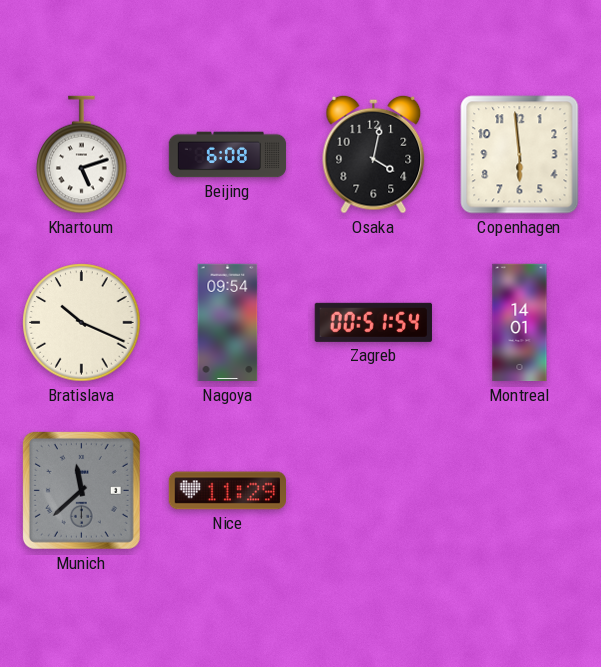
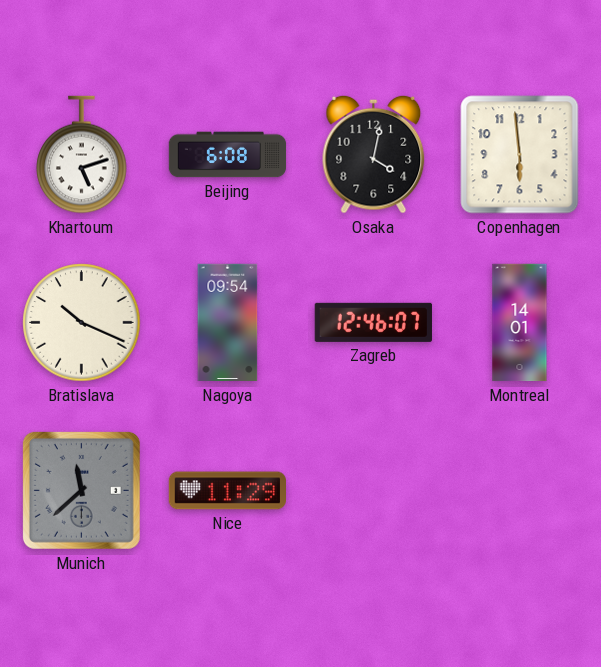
Zagreb: 00:51 -> 12:46 (373, 322)
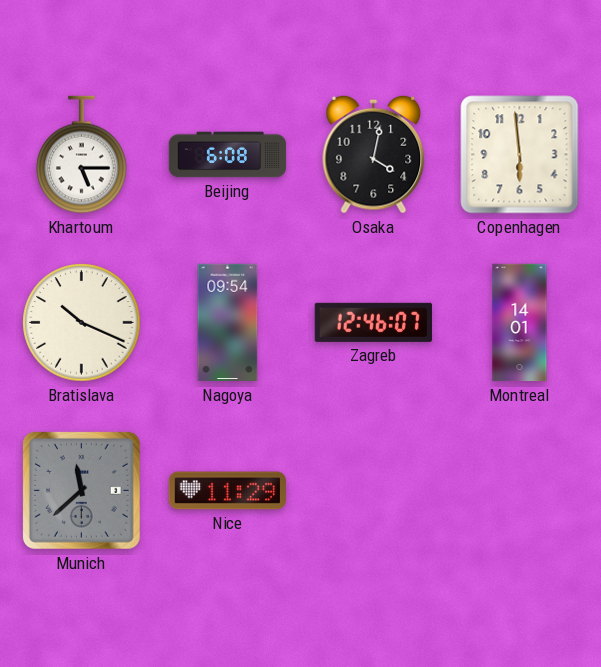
Khartoum: 5:12 -> 5:15 (82, 155)
